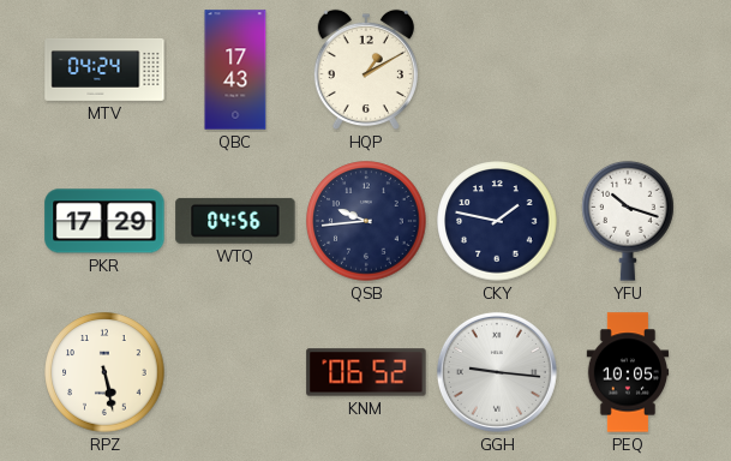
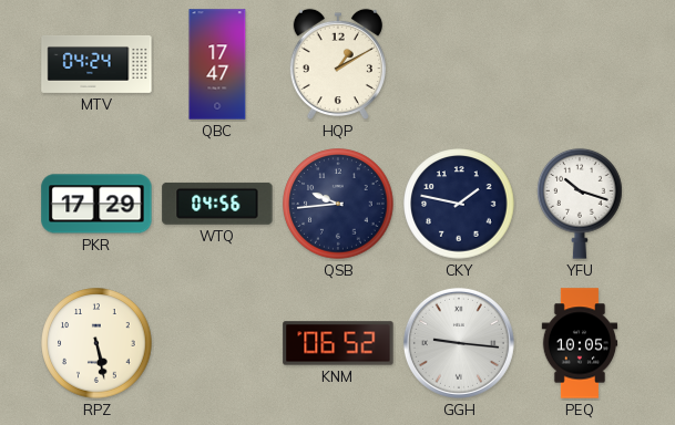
QBC: 17:43 -> 17:47 (217, 64)
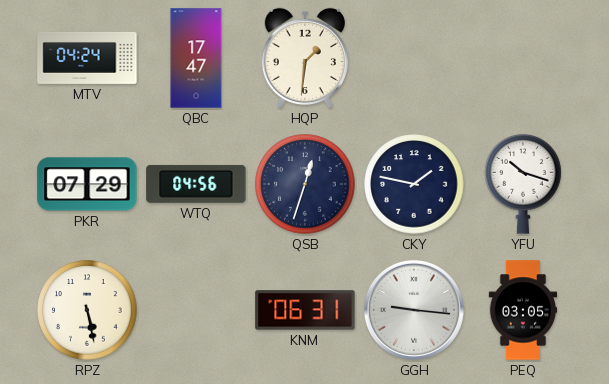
HQP: 1:10 -> 1:31 (305, 58)
PKR: 17:29 -> 07:29 (87, 184)
QSB: 9:44 -> 12:33 (305, 184)
KNM: 06:52 -> 06:31 (305, 310)
PEQ: 10:05 -> 03:05 (523, 310)
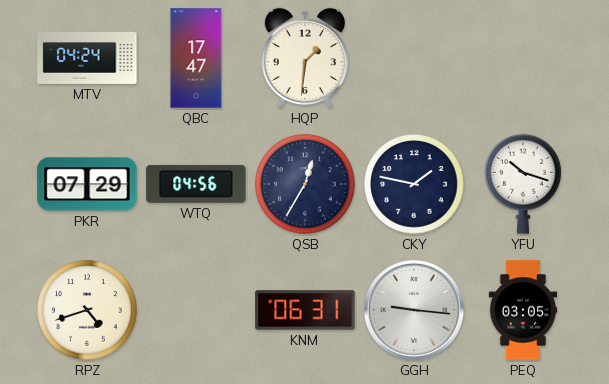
QSB: 12:33 -> 12:35 (305, 184)
RPZ: 5:28 -> 4:42 (87, 310)
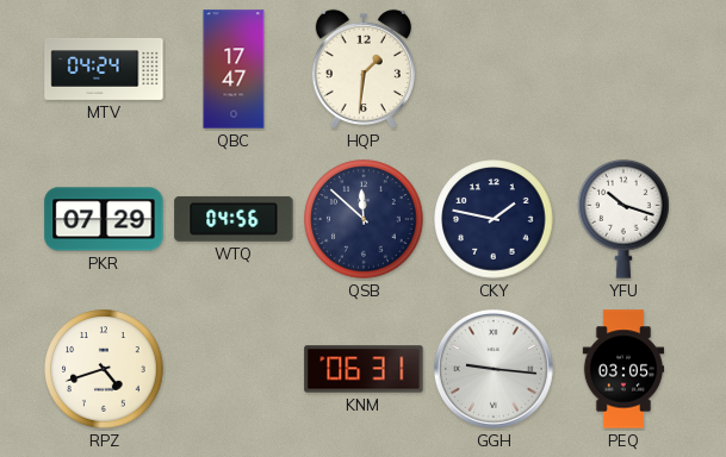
QSB: 12:35 -> 11:52 (364, 219)
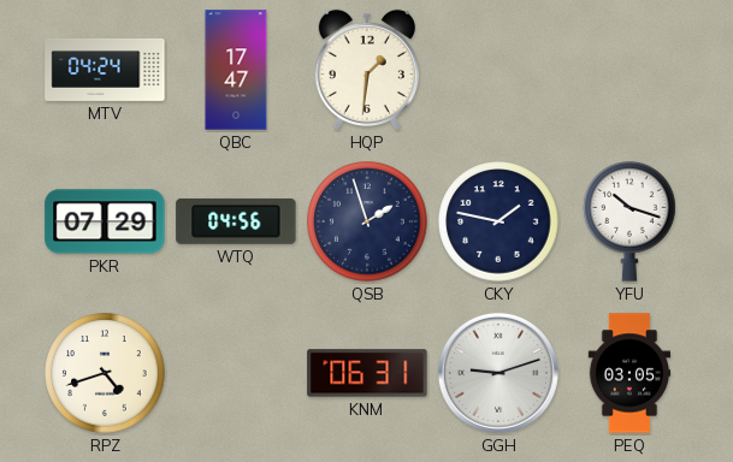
QSB: 11:52 -> 1:57 (367, 221)
GGH: 9:16 -> 9:12 (498, 373)
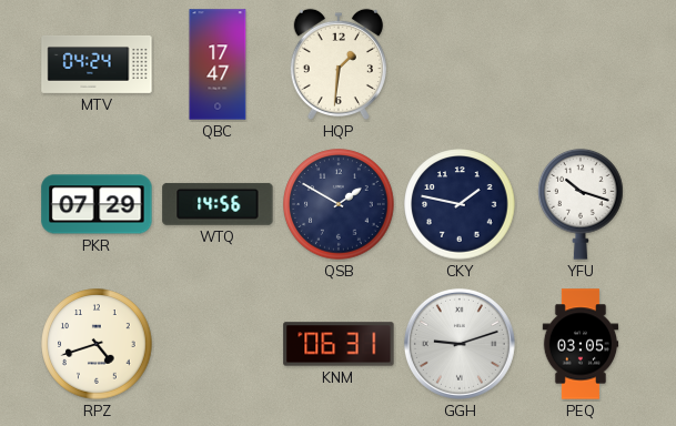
WTQ: 04:56 -> 14:56 (218, 204)
QSB: 1:57 -> 1:50 (339, 204)
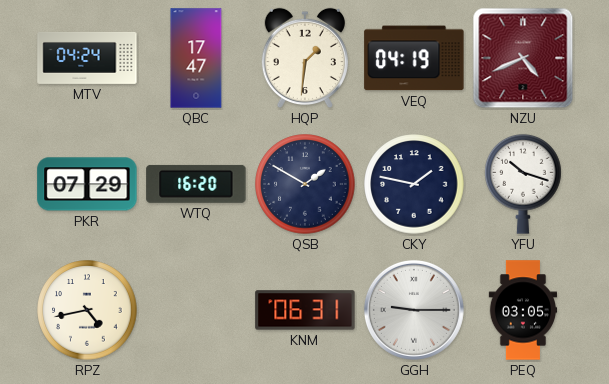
VEQ: none -> 04:19 (414, 58)
NZU: none -> 4:41 (523, 58)
WTQ: 14:56 -> 16:20 (196, 184)
RPZ: 4:42 -> 4:43 (87, 310)
GGH: 9:12 -> 9:15 (414, 310)
